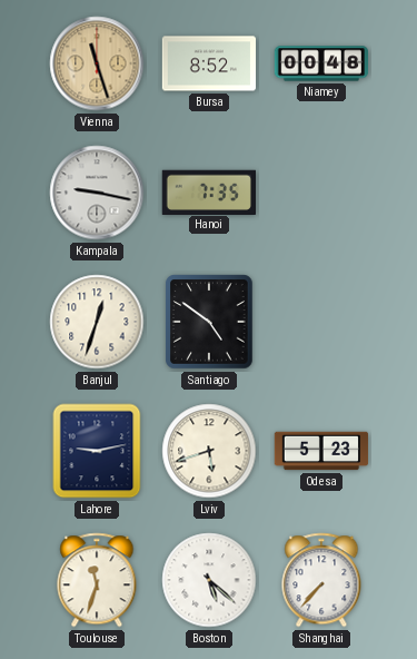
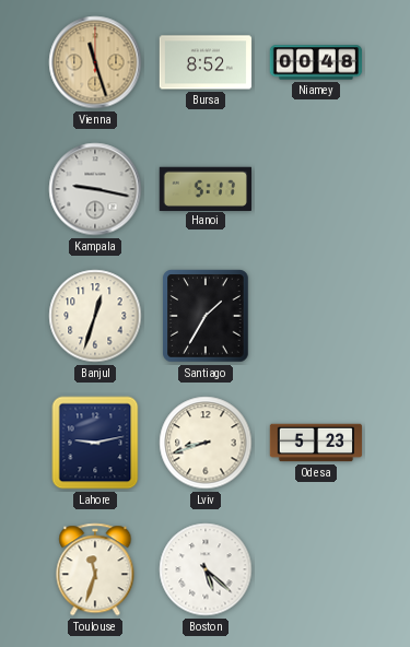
Hanoi: 7:35 -> 5:17 (204, 188)
Santiago: 4:51 -> 1:35 (206, 316)
Lviv: 5:42 -> 8:42 (206, 443)
Shanghai: 7:37 -> none (321, 580)
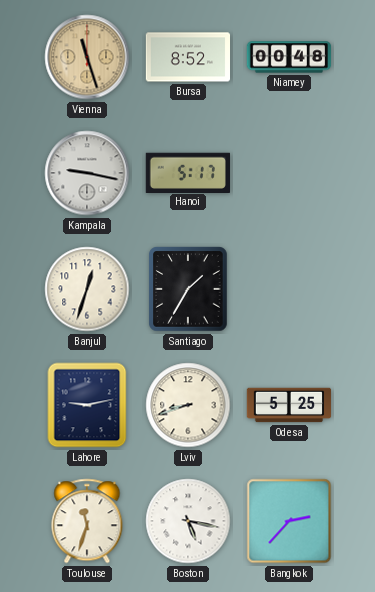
Odesa: 5:23 -> 5:25 (289, 405)
Boston: 5:22 -> 5:17 (188, 521)
Bangkok: none -> 2:37 (289, 521)
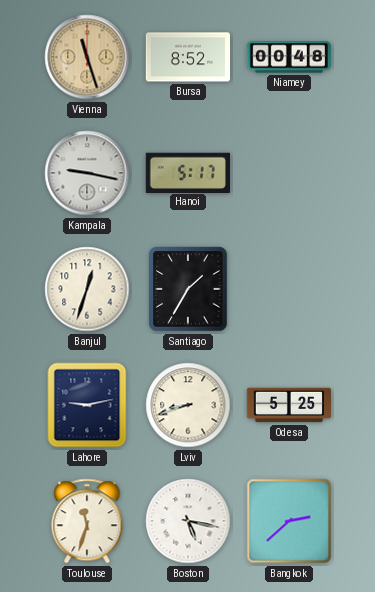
Bangkok: 2:37 -> 2:38 (289, 521)
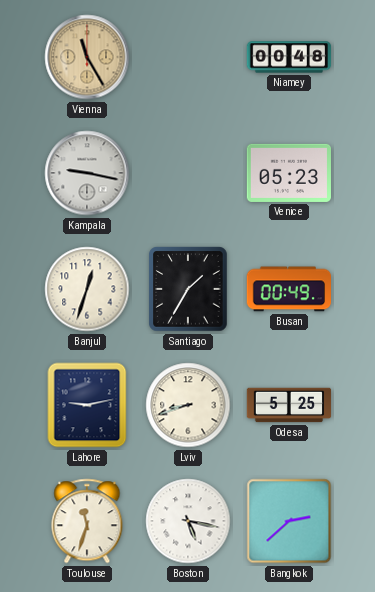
Vienna: 11:27 -> 11:25 (87, 57)
Bursa: 8:52 -> none (188, 57)
Hanoi: 5:17 -> none (187, 172)
Venice: none -> 05:23 (288, 173)
Busan: none -> 00:49 (288, 289)
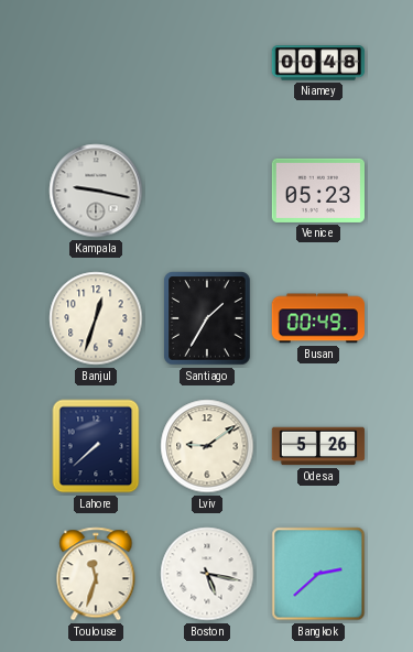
Vienna: 11:25 -> none (87, 57)
Lahore: 9:13 -> 7:38 (96, 446)
Lviv: 8:42 -> 9:09 (207, 446)
Odesa: 5:25 -> 5:26 (318, 446)
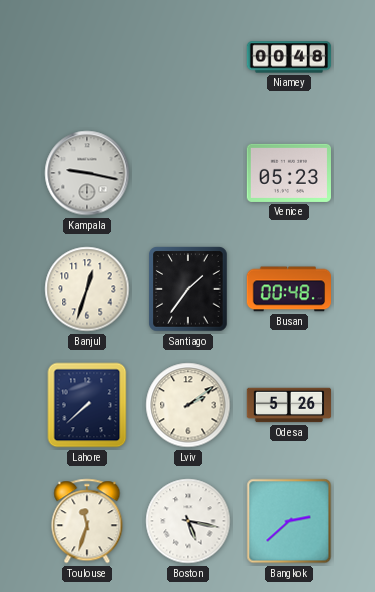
Santiago: 1:35 -> 1:36 (188, 289)
Busan: 00:49 -> 00:48 (288, 289)
Lviv: 9:09 -> 2:09 (188, 405)
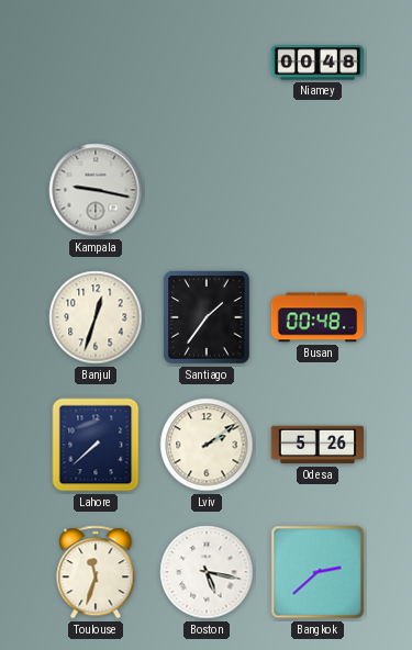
Venice: 05:23 -> none (288, 173)
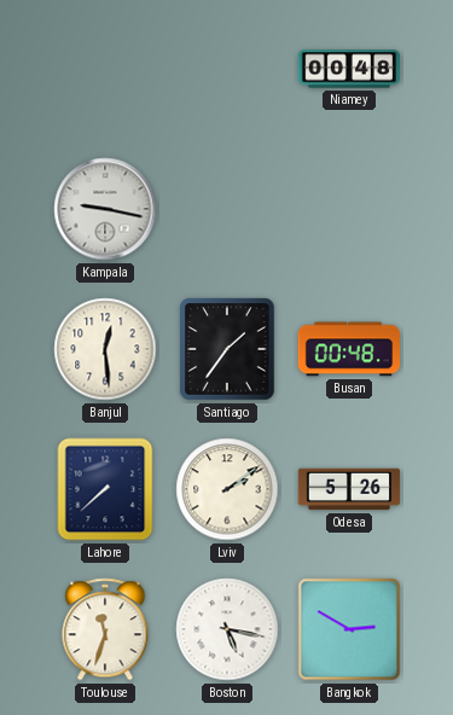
Banjul: 12:33 -> 12:29 (105, 349)
Bangkok: 2:38 -> 2:50 (349, 629)
